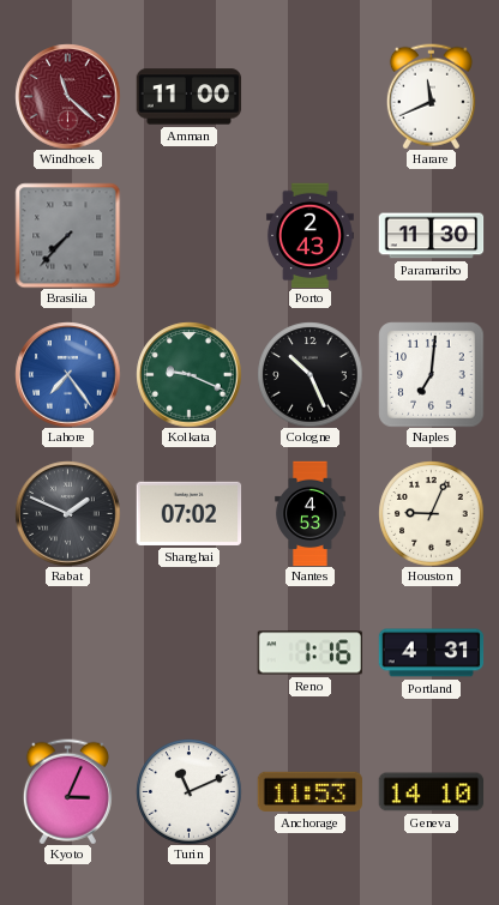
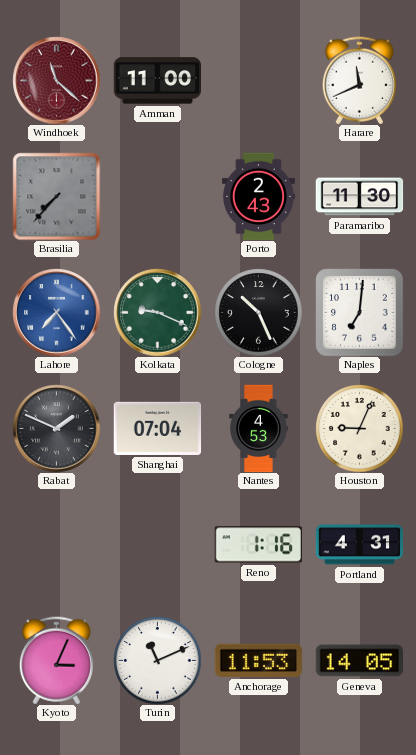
Shanghai: 07:02 -> 07:04 (157, 428)
Geneva: 14:10 -> 14:05 (359, 661)
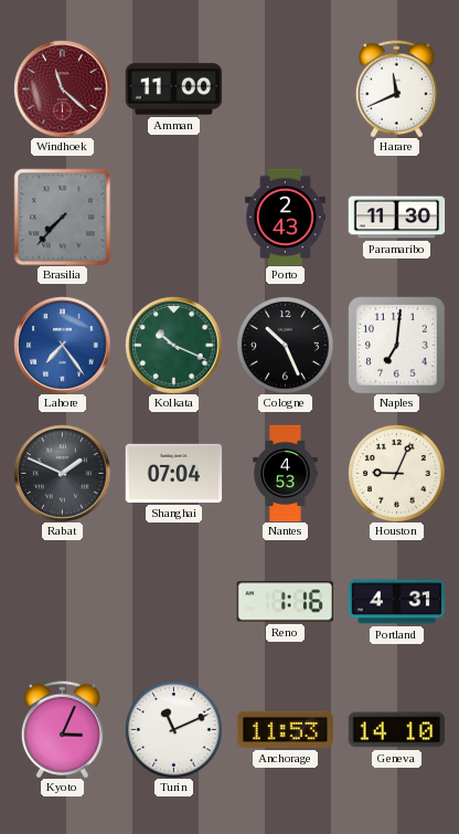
Kolkata: 9:19 -> 10:19 (173, 345)
Geneva: 14:05 -> 14:10 (396, 730)
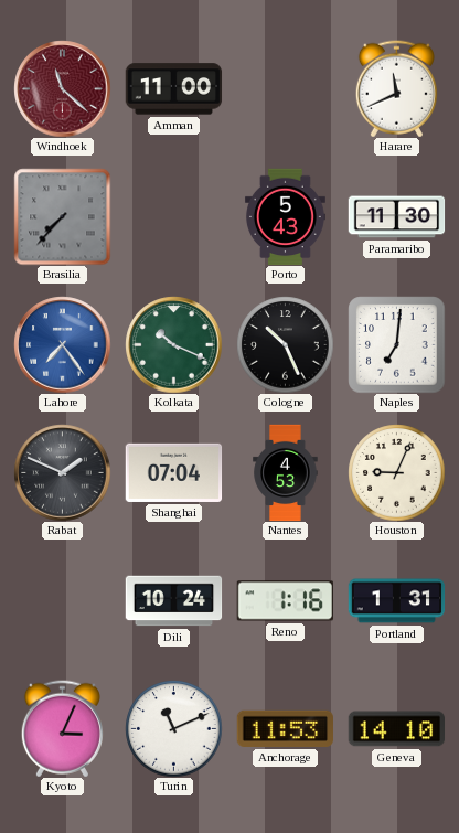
Porto: 2:43 -> 5:43 (285, 216)
Dili: none -> 10:24 (173, 601)
Portland: 4:31 -> 1:31 (396, 601)
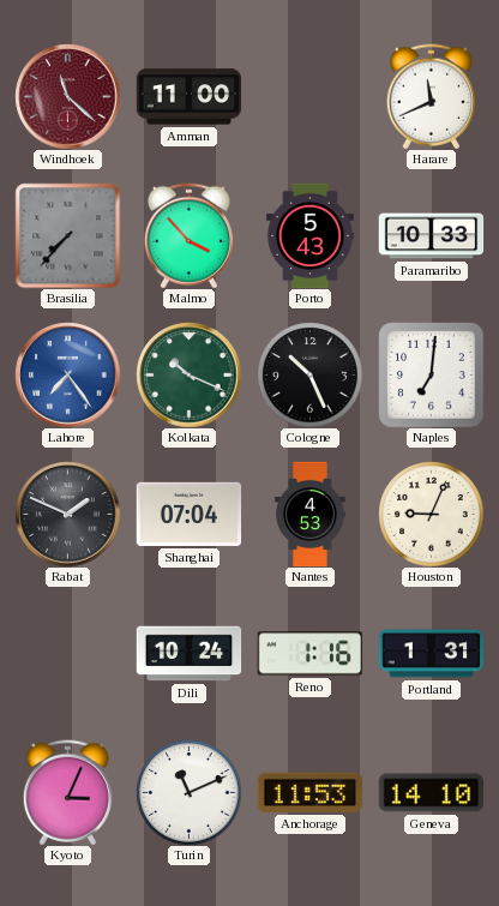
Malmo: none -> 3:53 (188, 235)
Paramaribo: 11:30 -> 10:33 (431, 236)
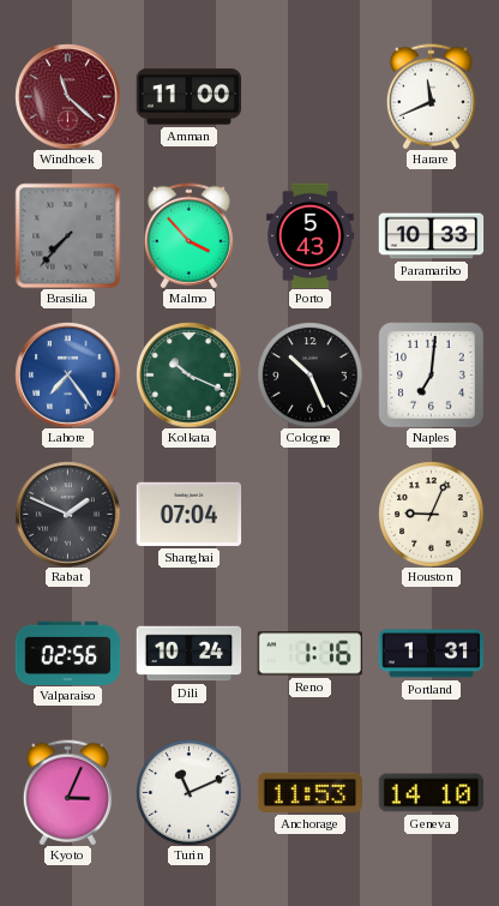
Nantes: 4:53 -> none (311, 514)
Valparaiso: none -> 02:56 (67, 653)
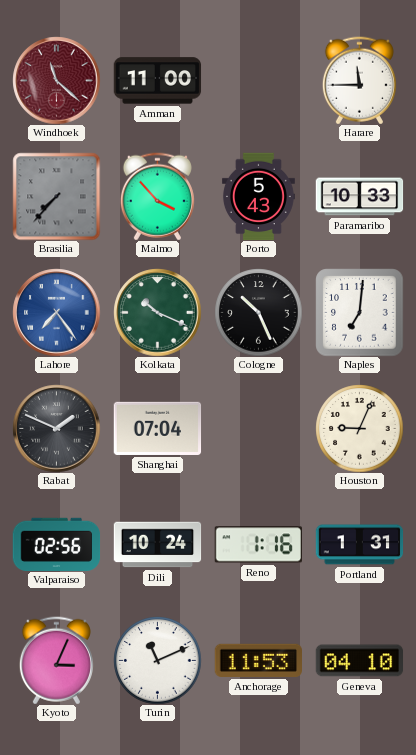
Harare: 11:41 -> 11:45 (359, 80)
Geneva: 14:10 -> 04:10 (359, 661)
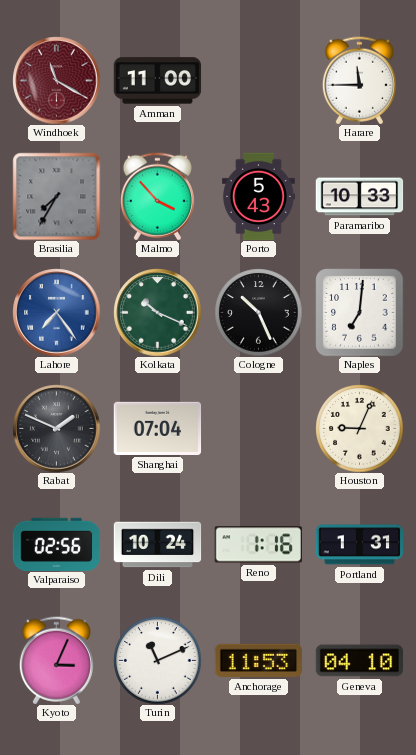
Windhoek: 11:22 -> 11:20 (56, 80)
Brasilia: 7:37 -> 7:35 (56, 196)
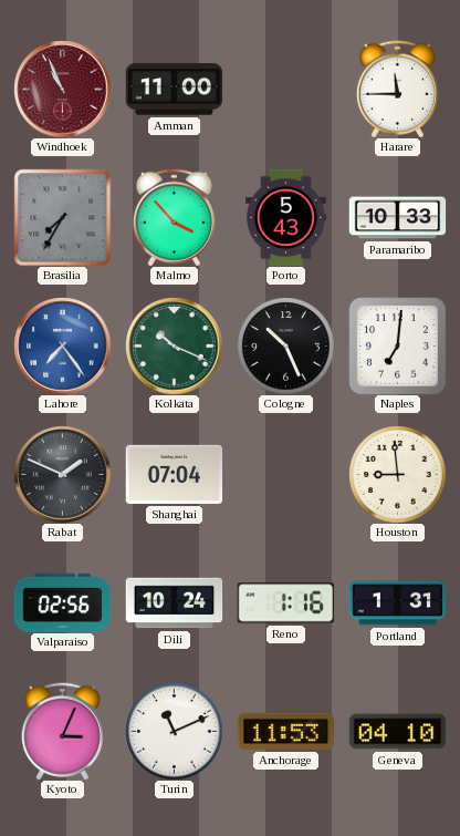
Windhoek: 11:20 -> 10:56 (62, 89)
Houston: 9:04 -> 8:59 (397, 474)
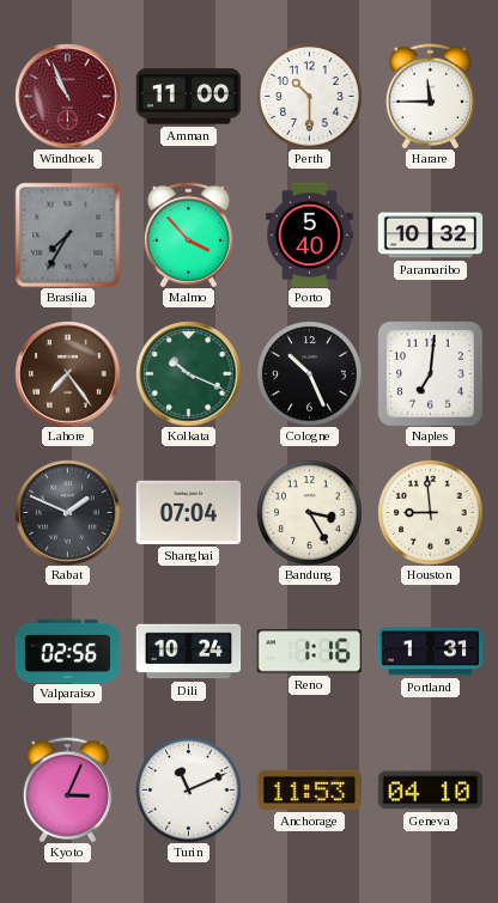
Perth: none -> 10:30 (309, 96)
Porto: 5:43 -> 5:40 (309, 234)
Paramaribo: 10:33 -> 10:32 (430, 236)
Lahore dial: blue -> brown (67, 373)
Bandung: none -> 3:25 (309, 512)
